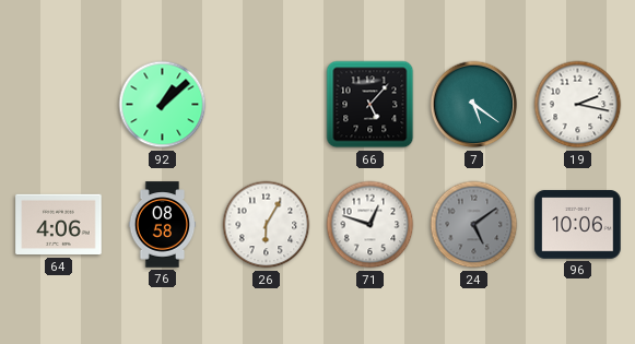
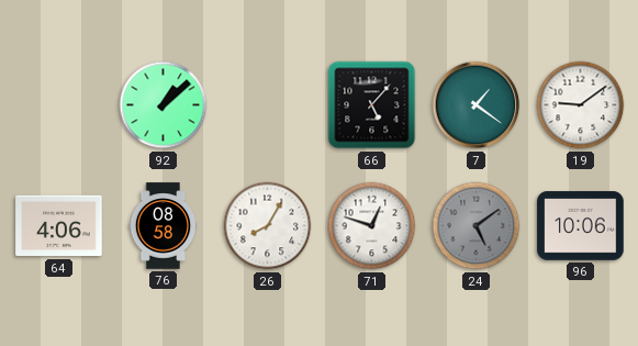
7: 5:21 -> 1:21 (477, 105)
19: 2:17 -> 9:09 (581, 105)
26: 6:05 -> 8:05 (268, 226)
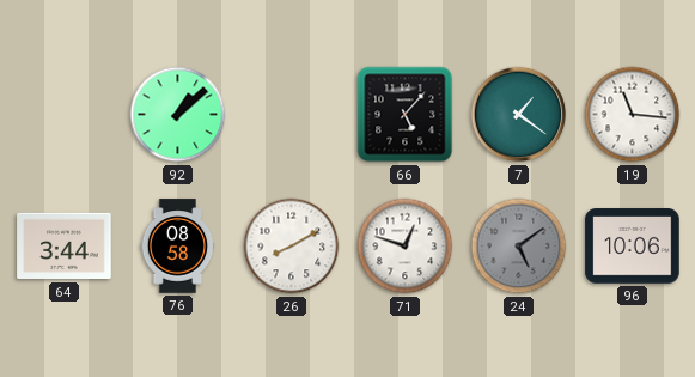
19: 9:09 -> 11:16 (633, 115)
64: 4:06 -> 3:44 (65, 247)
26: 8:05 -> 8:10 (292, 247)
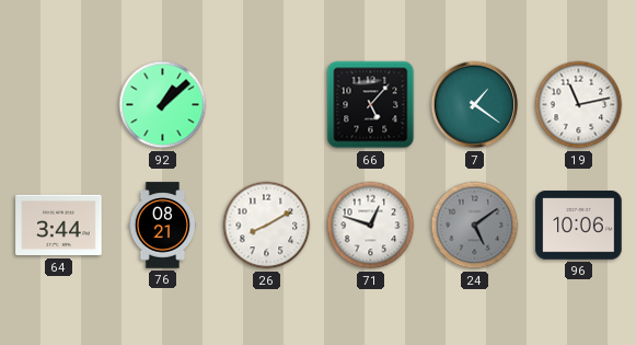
19: 11:16 -> 11:13 (579, 105)
76: 08:58 -> 08:21 (163, 226)
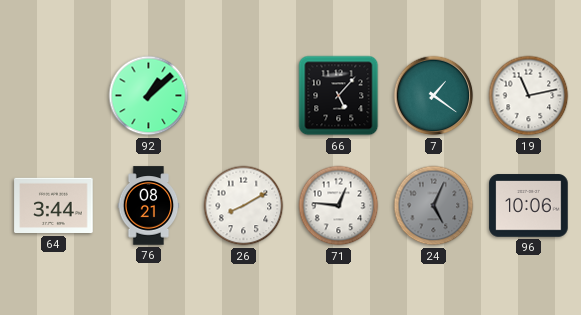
71: 12:48 -> 12:46 (339, 206)
24: 5:09 -> 5:04 (434, 206)
